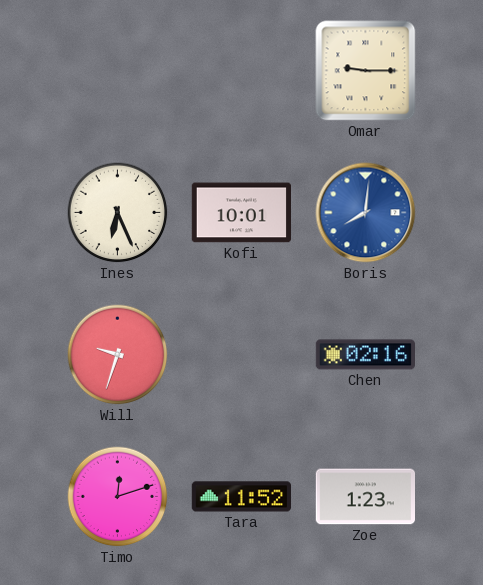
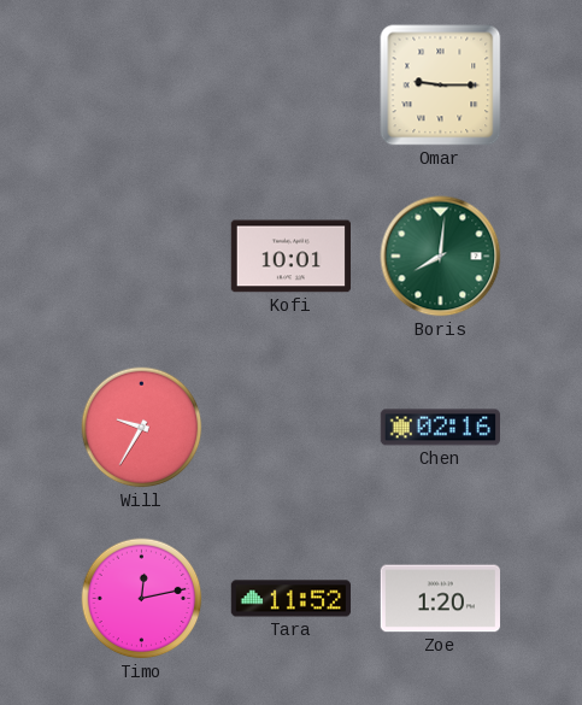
Ines: 6:26 -> none (118, 213)
Boris dial: blue -> green (441, 257)
Will: 9:33 -> 9:35 (142, 428)
Timo: 12:12 -> 12:13 (142, 599)
Zoe: 1:23 -> 1:20 (440, 599)
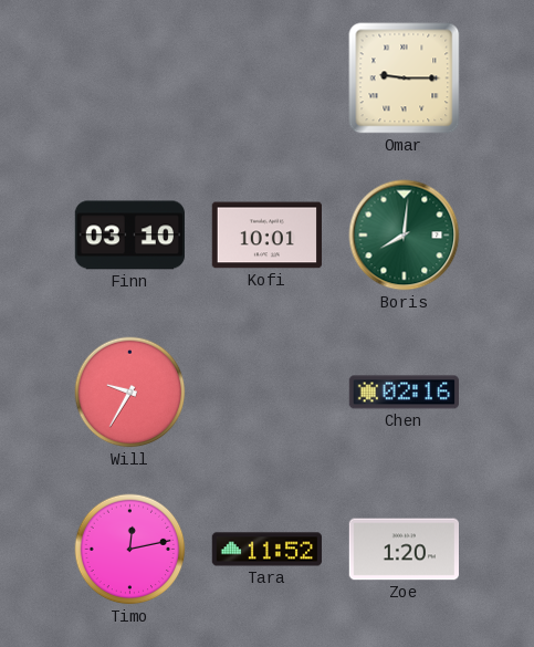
Finn: none -> 03:10 (129, 236)
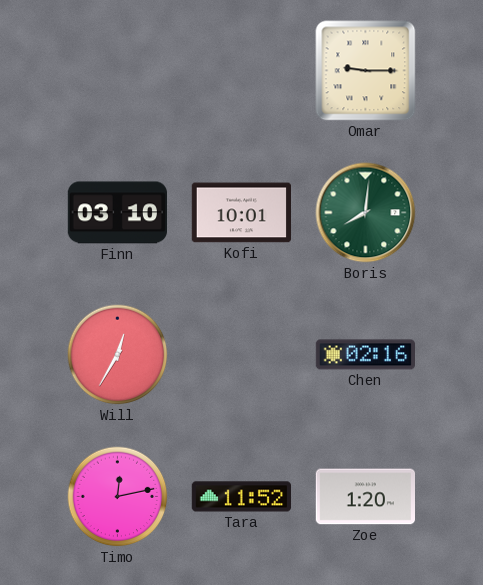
Will: 9:35 -> 12:35 (118, 355)
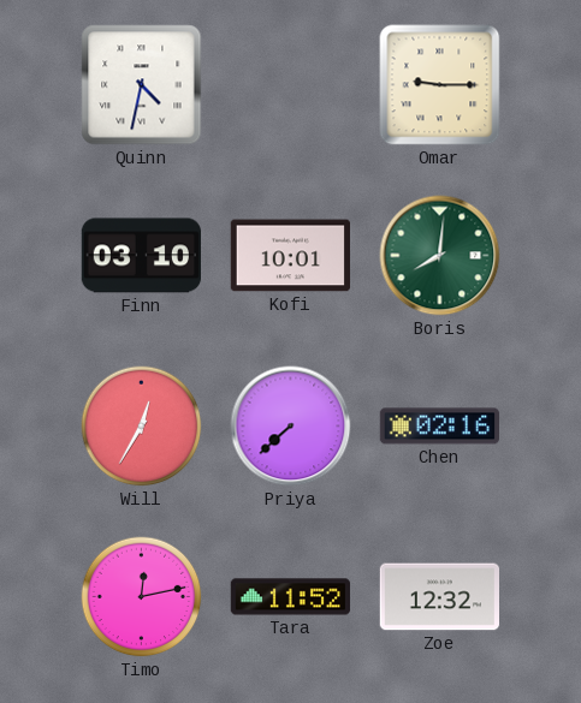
Quinn: none -> 4:32 (142, 85)
Priya: none -> 7:38 (291, 427)
Zoe: 1:20 -> 12:32 (439, 597)
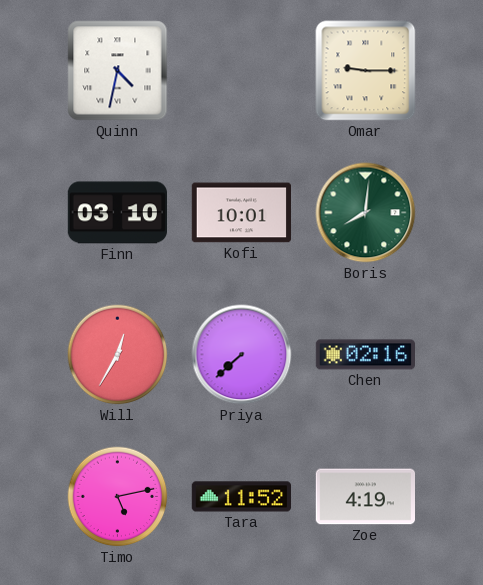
Timo: 12:13 -> 5:13 (118, 497)
Zoe: 12:32 -> 4:19 (365, 497)
